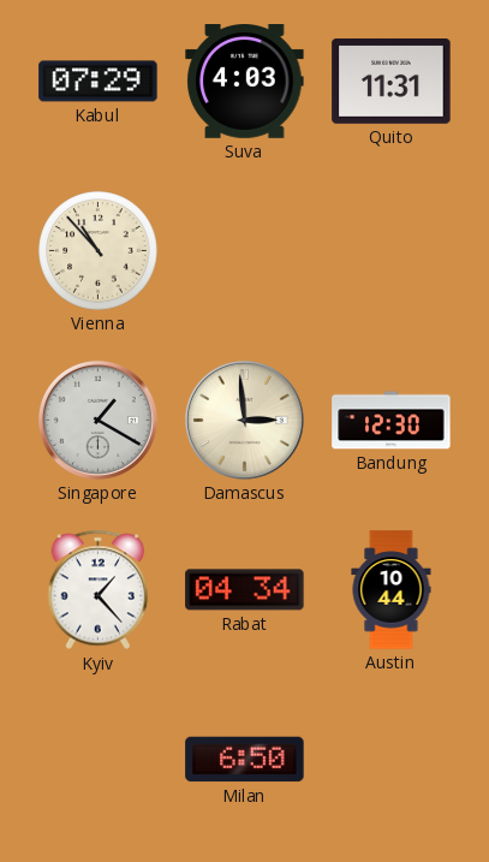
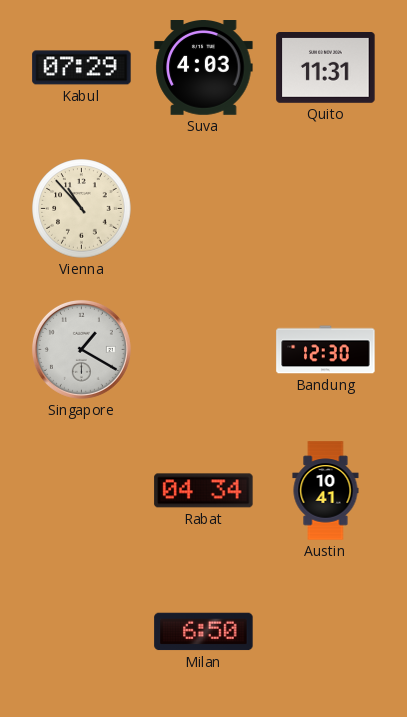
Damascus: 2:59 -> none (244, 420)
Kyiv: 1:23 -> none (99, 590)
Austin: 10:44 -> 10:41 (326, 491)
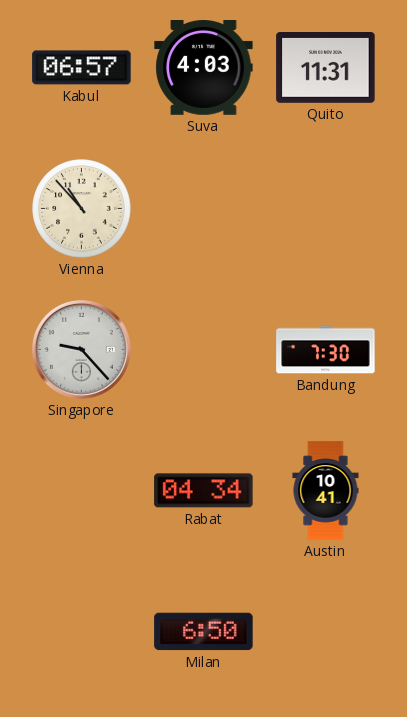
Kabul: 07:29 -> 06:57 (82, 68)
Singapore: 1:20 -> 9:23 (81, 349)
Bandung: 12:30 -> 7:30 (326, 350)
